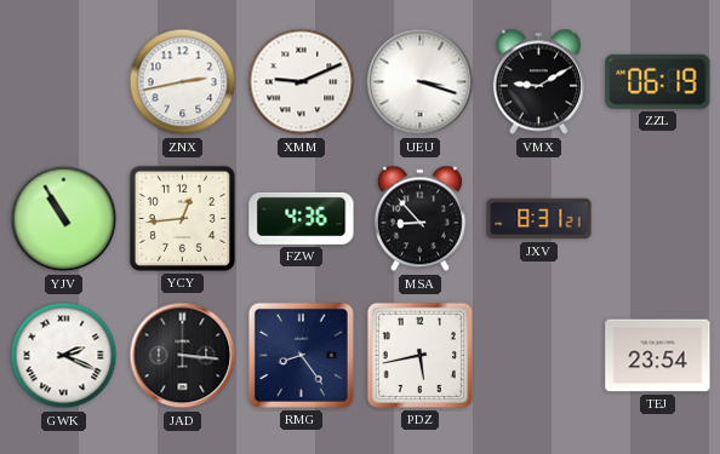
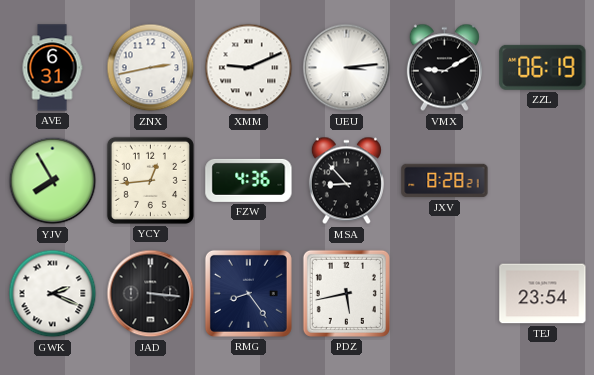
AVE: none -> 6:31 (52, 68)
UEU: 3:18 -> 3:14 (347, 68)
YJV: 10:55 -> 7:55 (53, 181)
JXV: 8:31 -> 8:28 (445, 181)
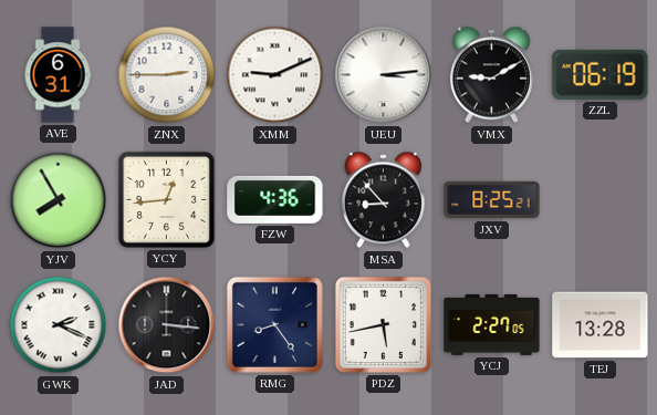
ZNX: 2:43 -> 2:45 (167, 75)
JXV: 8:28 -> 8:25 (492, 200)
YCJ: none -> 2:27 (492, 324)
TEJ: 23:54 -> 13:28 (601, 325)
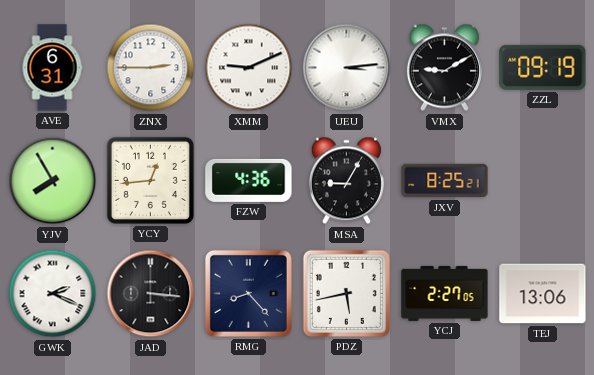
ZZL: 06:19 -> 09:19 (543, 67)
MSA: 8:53 -> 9:05 (346, 181)
RMG: 8:24 -> 8:23 (248, 293)
TEJ: 13:28 -> 13:06 (543, 294)
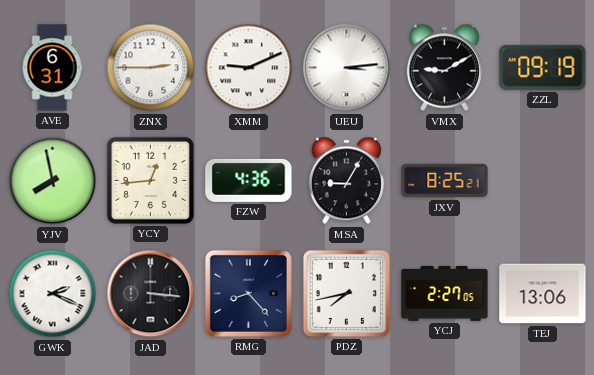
YJV: 7:55 -> 7:58 (53, 181)
PDZ: 5:43 -> 7:43 (346, 293)
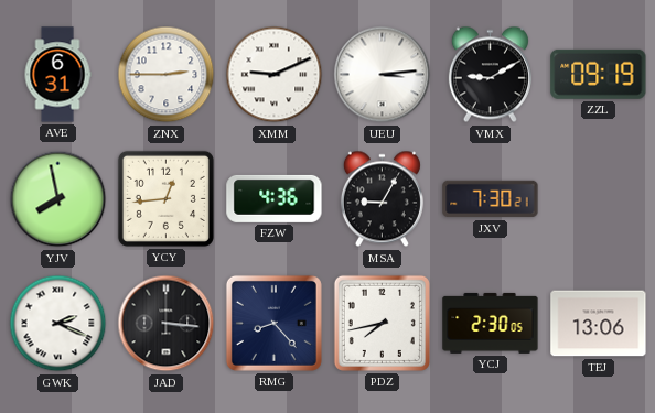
JXV: 8:25 -> 7:30 (491, 199)
YCJ: 2:27 -> 2:30 (491, 323)
